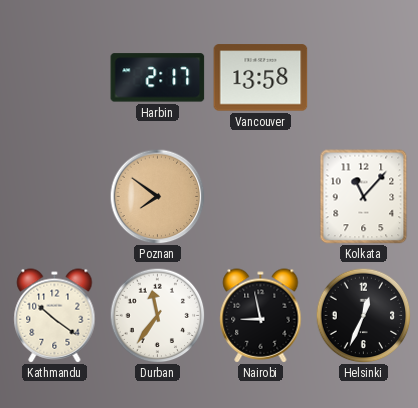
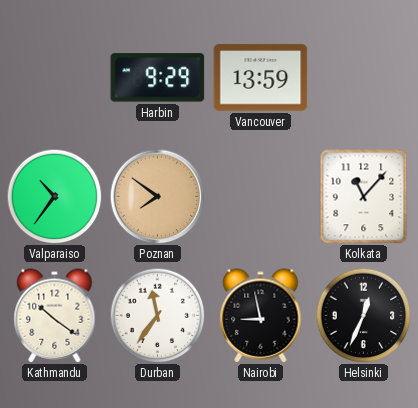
Harbin: 2:17 -> 9:29 (158, 78)
Vancouver: 13:58 -> 13:59 (261, 78)
Valparaiso: none -> 10:36 (54, 196)
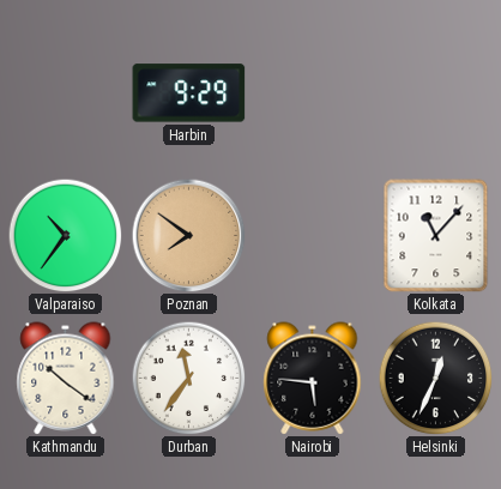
Vancouver: 13:59 -> none (261, 78)
Nairobi: 8:58 -> 5:46 (313, 379)
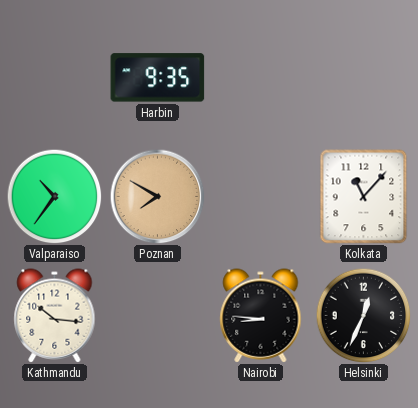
Harbin: 9:29 -> 9:35 (158, 78)
Poznan: 7:51 -> 7:50 (157, 196)
Kathmandu: 10:21 -> 10:16 (55, 316)
Durban: 11:36 -> none (188, 378)
Nairobi: 5:46 -> 8:46 (261, 316)
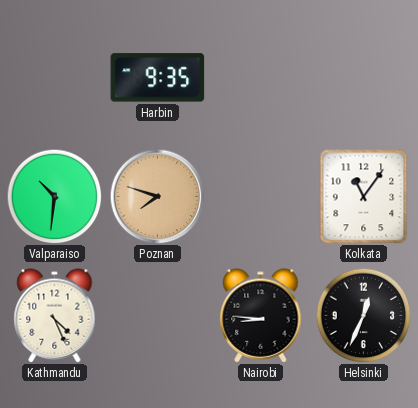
Valparaiso: 10:36 -> 10:31 (54, 196)
Poznan: 7:50 -> 7:48 (157, 196)
Kolkata: 11:07 -> 11:06 (364, 197)
Kathmandu: 10:16 -> 4:26 (55, 316)
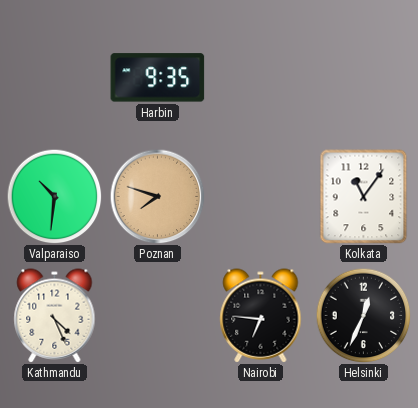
Nairobi: 8:46 -> 6:46 (261, 316)
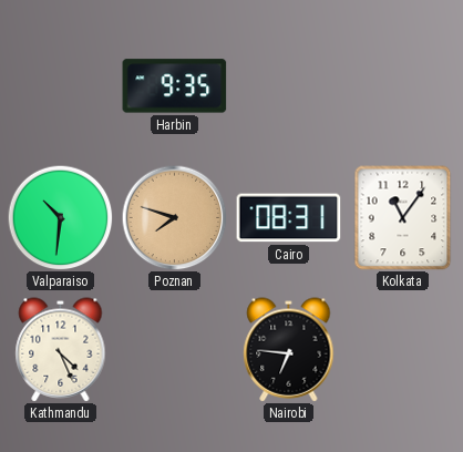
Cairo: none -> 08:31 (289, 218)
Helsinki: 12:34 -> none (363, 315)
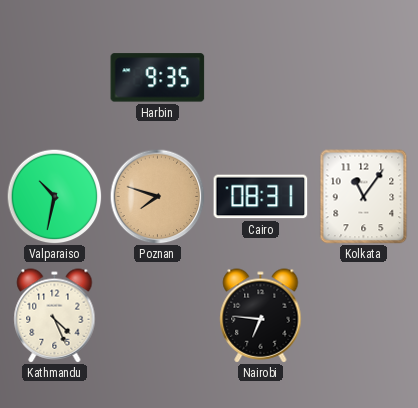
Valparaiso: 10:31 -> 10:32 (54, 196)
